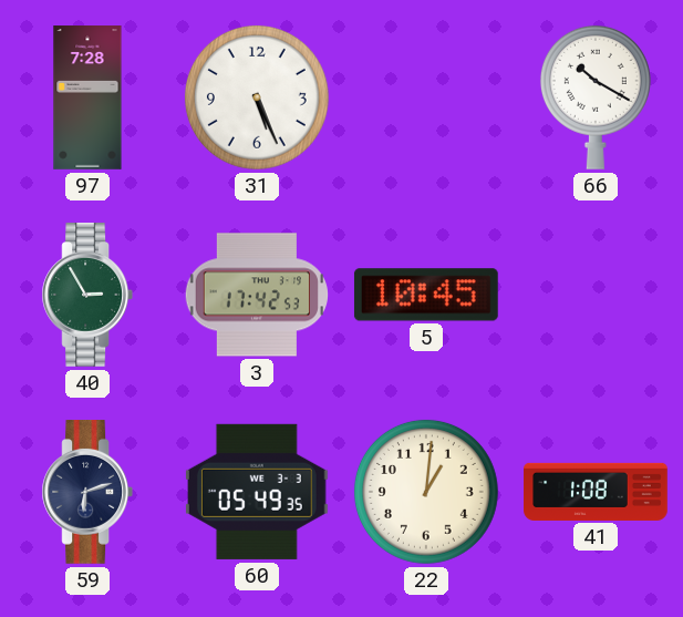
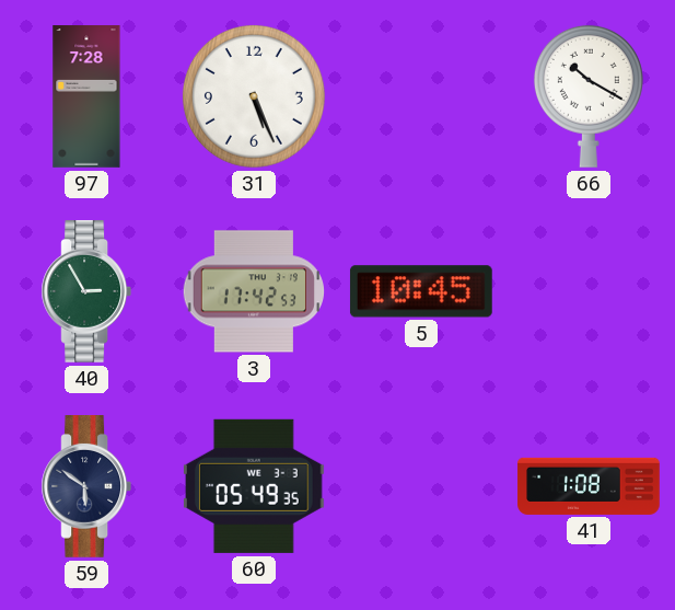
59: 6:12 -> 5:51 (85, 487)
22: 1:01 -> none (426, 492)
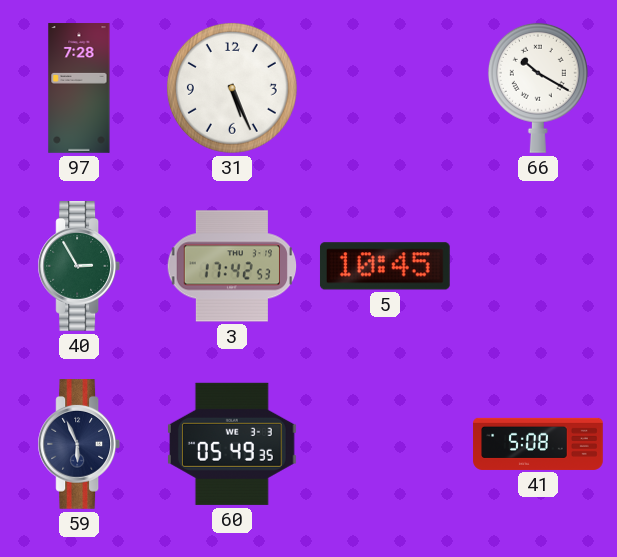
59: 5:51 -> 5:56 (78, 445)
41: 1:08 -> 5:08 (538, 444)
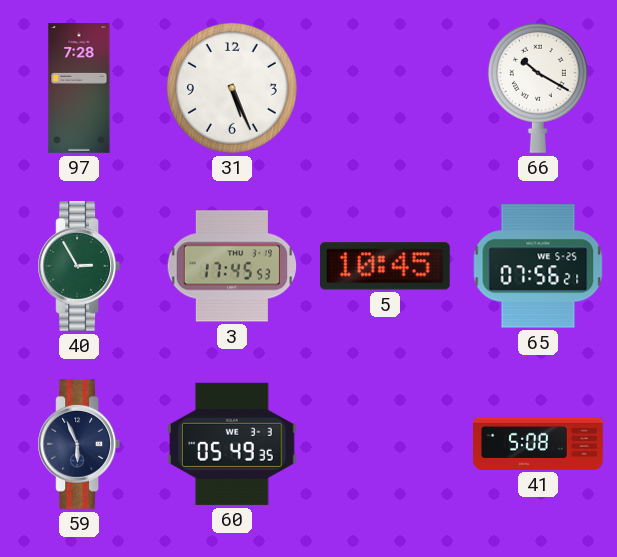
3: 17:42 -> 17:45 (231, 266)
65: none -> 07:56 (538, 266)
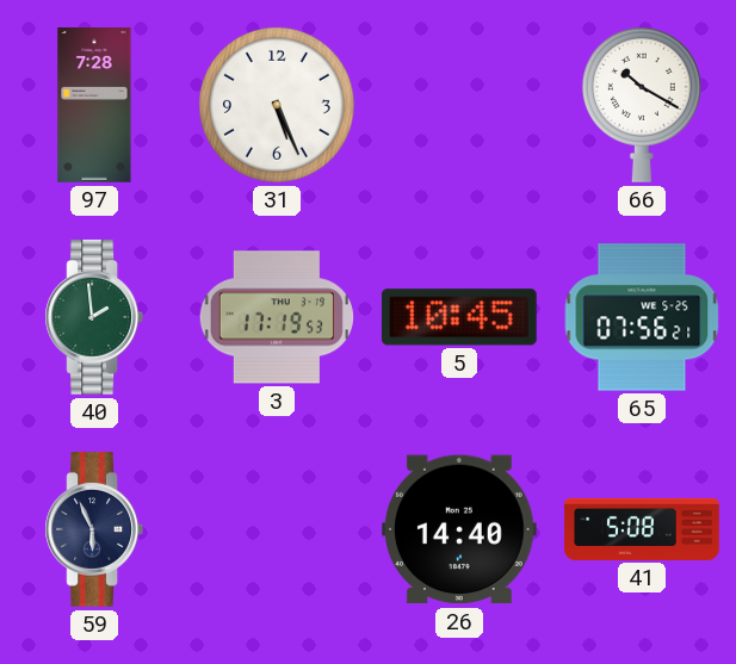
40: 2:55 -> 1:59 (93, 318)
3: 17:45 -> 17:19 (276, 317)
60: 05:49 -> none (232, 444)
26: none -> 14:40 (459, 529)
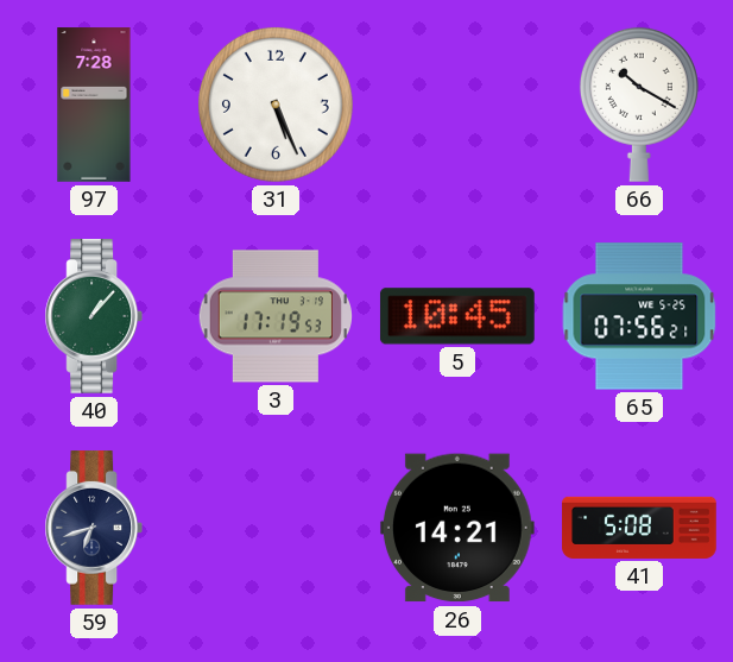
40: 1:59 -> 1:07 (93, 317)
59: 5:56 -> 6:42 (93, 529)
26: 14:40 -> 14:21 (457, 528)
